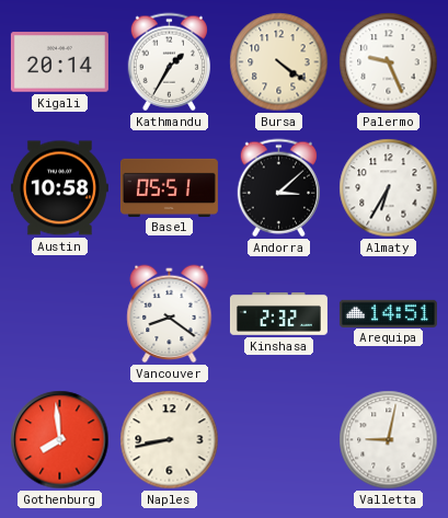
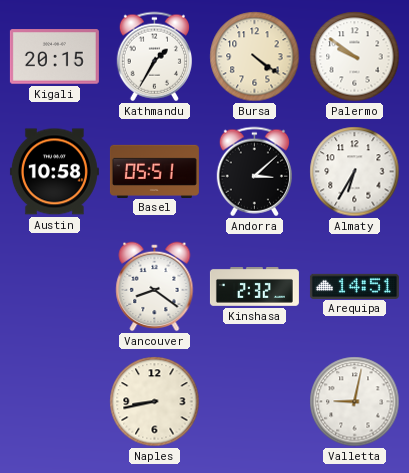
Kigali: 20:14 -> 20:15 (54, 57)
Palermo: 9:26 -> 9:51 (355, 57)
Gothenburg: 7:59 -> none (60, 440)
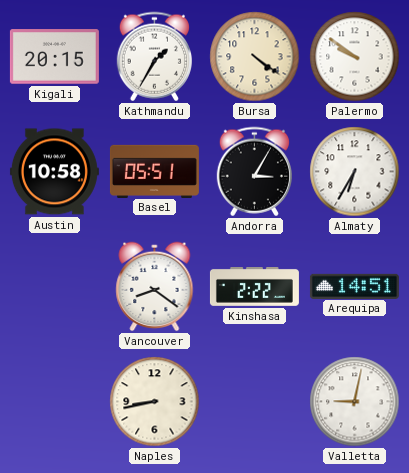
Andorra: 3:08 -> 3:05 (254, 172)
Kinshasa: 2:32 -> 2:22 (254, 287)
